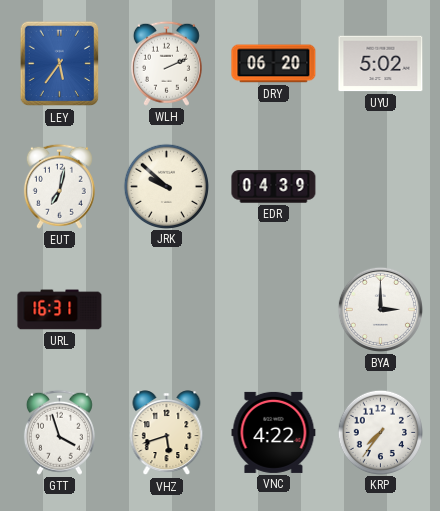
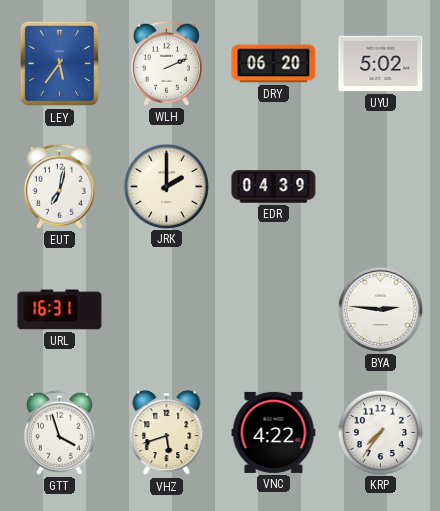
JRK: 9:52 -> 2:00 (166, 186)
BYA: 3:00 -> 2:46 (380, 309)
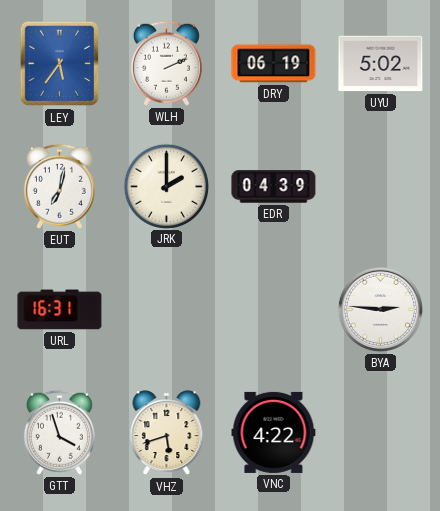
DRY: 06:20 -> 06:19 (274, 64)
KRP: 7:36 -> none (380, 432)
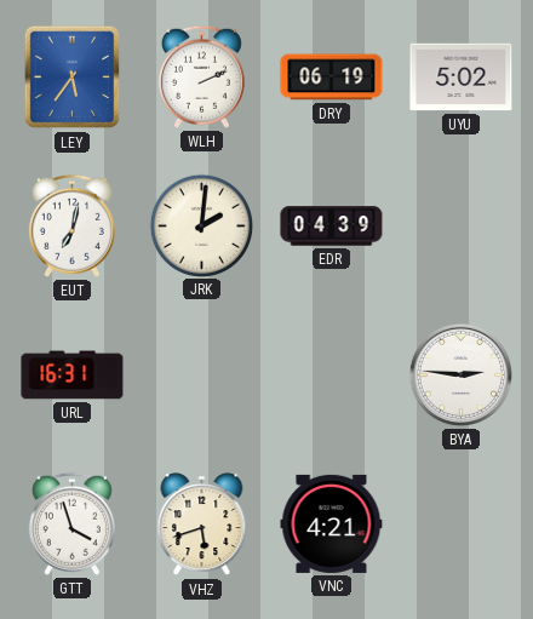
JRK: 2:00 -> 2:01 (201, 225)
VNC: 4:22 -> 4:21 (332, 523)
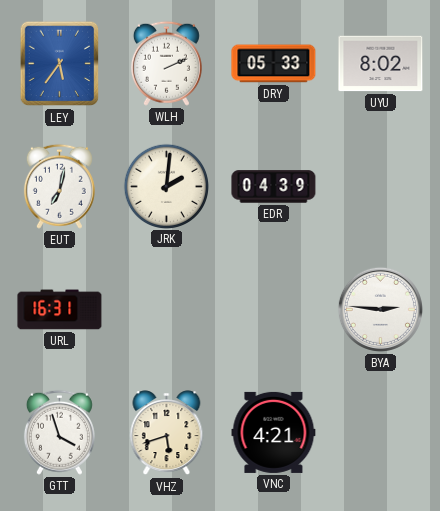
DRY: 06:19 -> 05:33 (274, 64)
UYU: 5:02 -> 8:02 (381, 64)
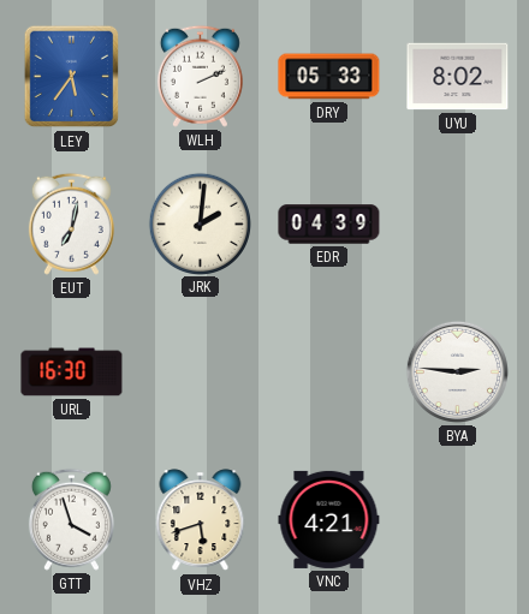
URL: 16:31 -> 16:30 (72, 372)
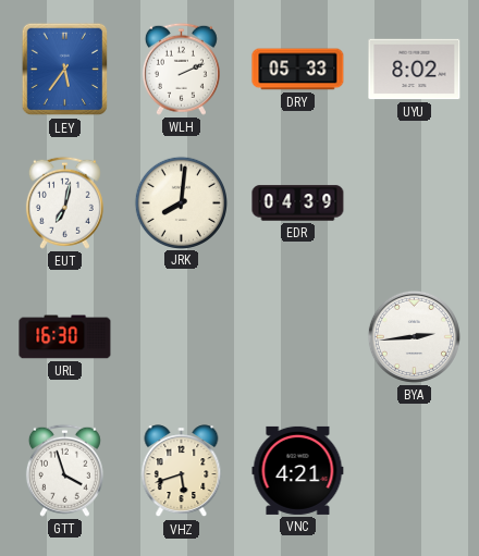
JRK: 2:01 -> 8:01 (181, 202)
BYA: 2:46 -> 2:44 (414, 336)
